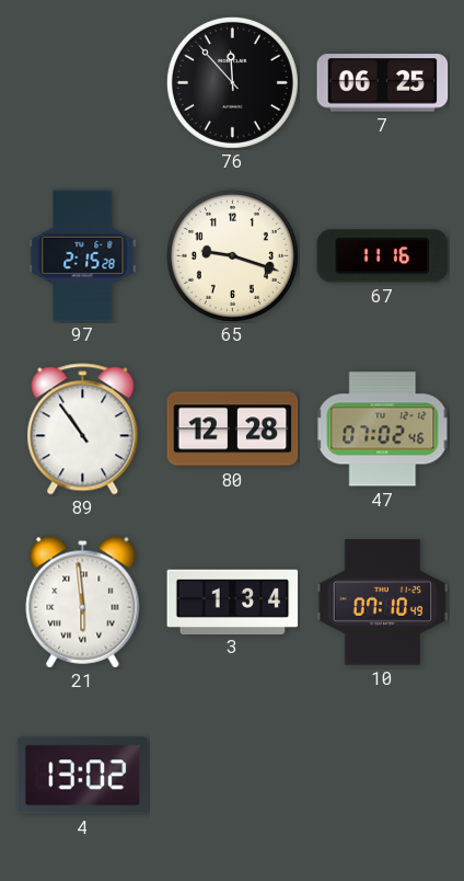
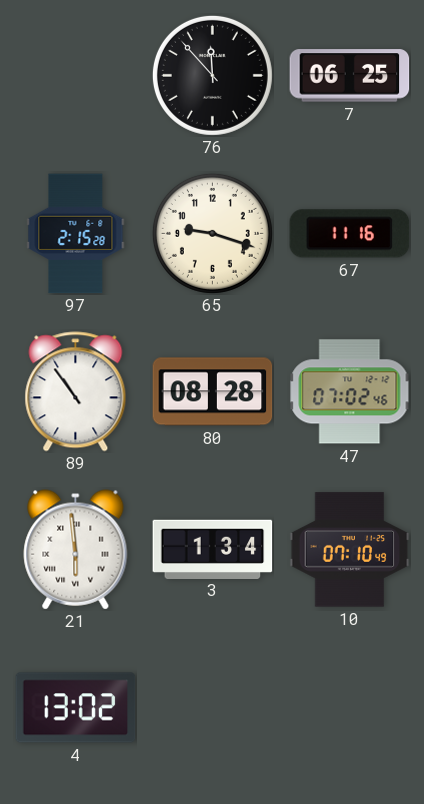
80: 12:28 -> 08:28 (213, 392)
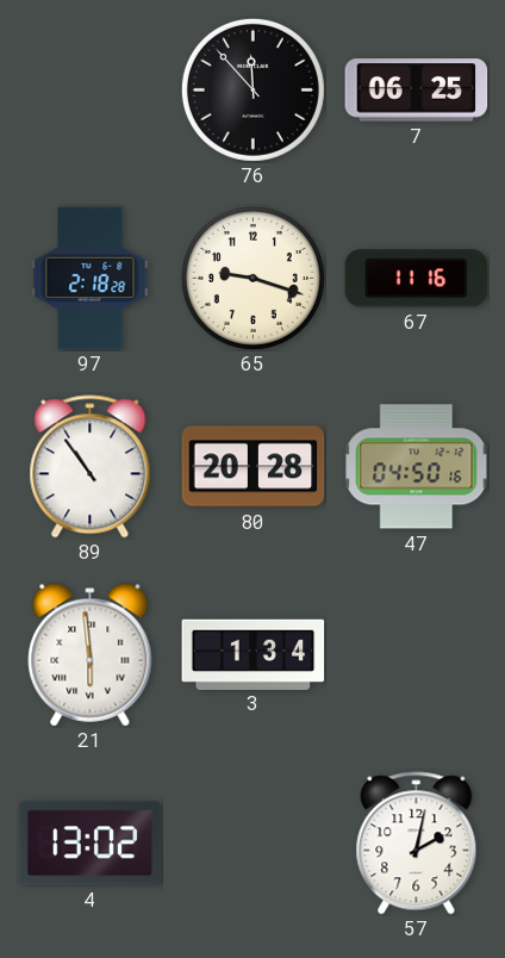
97: 2:15 -> 2:18 (91, 279)
80: 08:28 -> 20:28 (254, 467)
47: 07:02 -> 04:50 (417, 467)
10: 07:10 -> none (350, 550)
57: none -> 2:02 (417, 844)
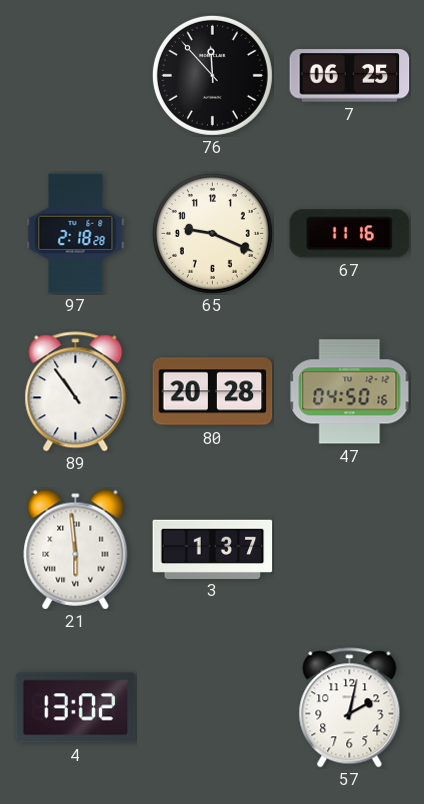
65: 9:18 -> 9:19 (212, 233)
3: 1:34 -> 1:37 (213, 549)
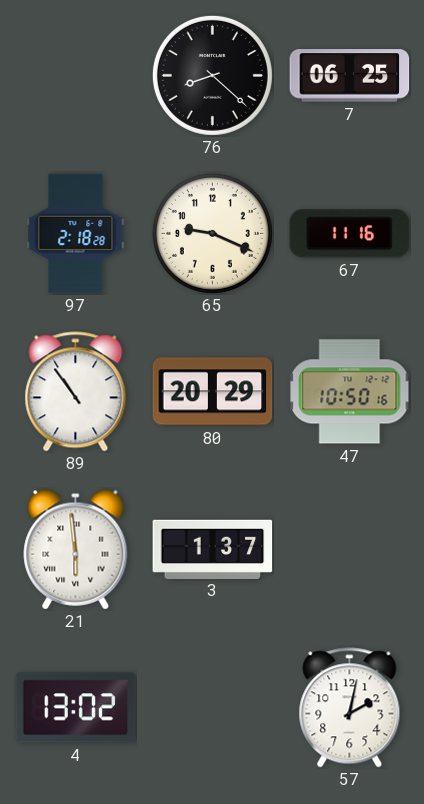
76: 11:53 -> 8:22 (212, 75)
80: 20:28 -> 20:29 (213, 392)
47: 04:50 -> 10:50 (350, 392)
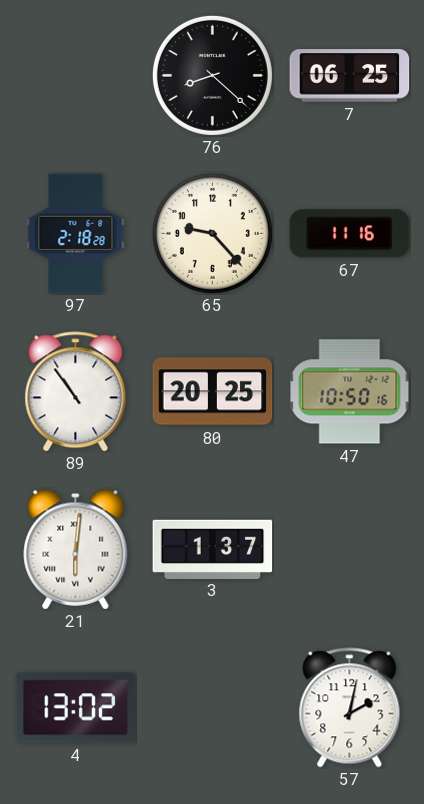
65: 9:19 -> 9:23 (212, 233)
80: 20:29 -> 20:25 (213, 392)
21: 5:59 -> 6:01 (76, 550)
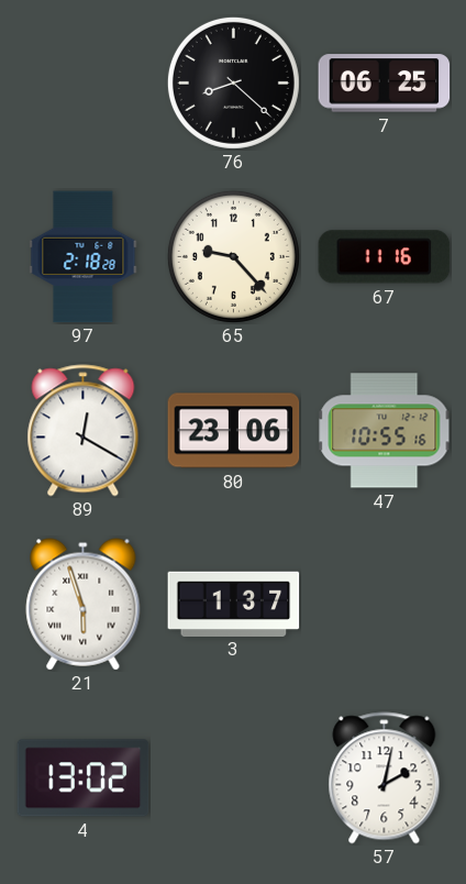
89: 10:54 -> 12:20 (84, 431)
80: 20:25 -> 23:06 (234, 431)
47: 10:50 -> 10:55 (385, 431)
21: 6:01 -> 5:57 (84, 605)
